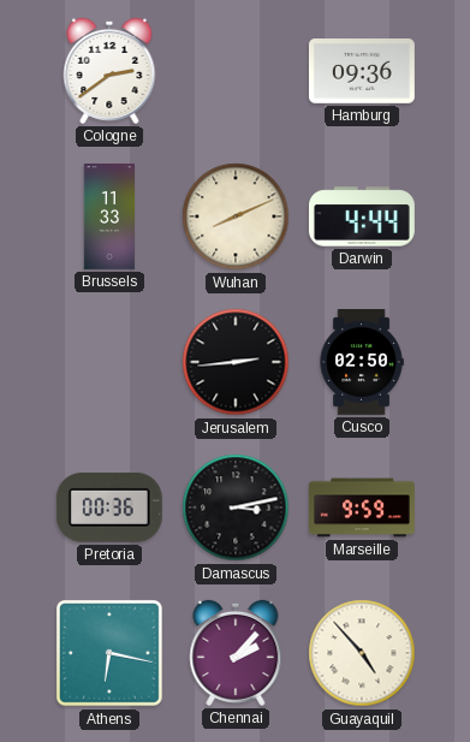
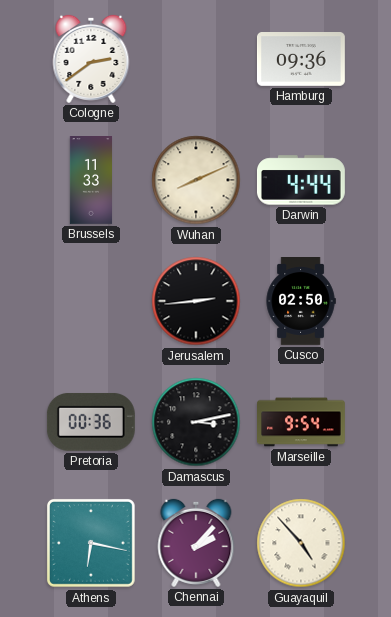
Marseille: 9:59 -> 9:54 (302, 422)
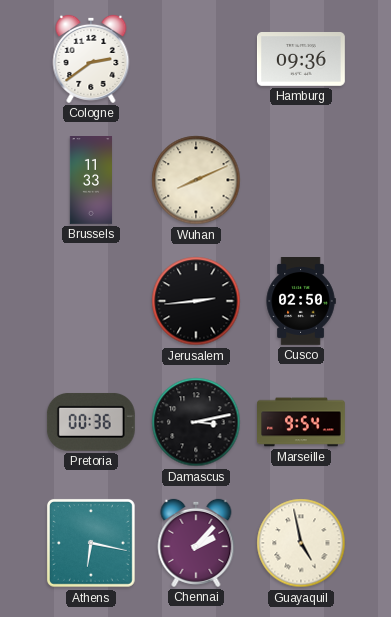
Darwin: 4:44 -> none (301, 180)
Guayaquil: 4:53 -> 4:58 (301, 543)
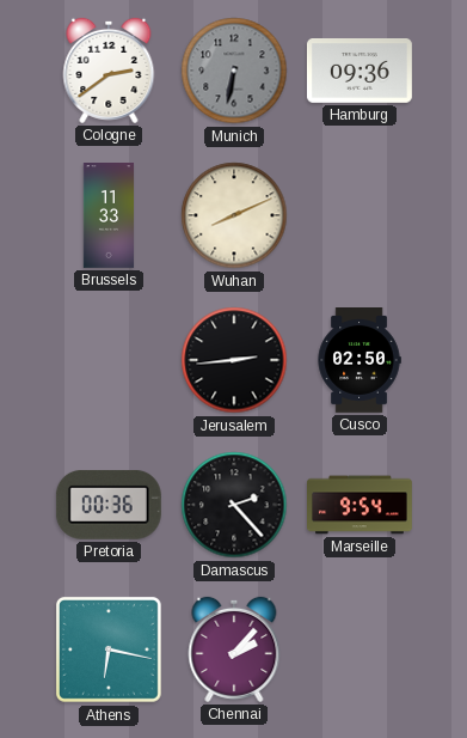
Munich: none -> 6:32 (234, 71)
Damascus: 3:13 -> 2:23 (234, 505)
Guayaquil: 4:58 -> none (301, 543)
